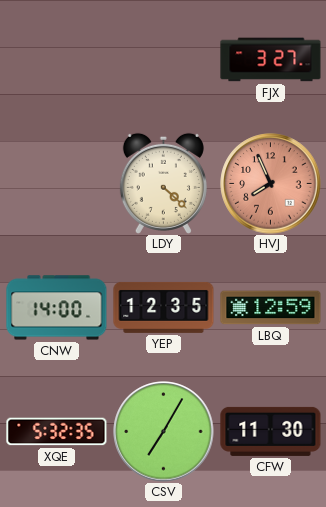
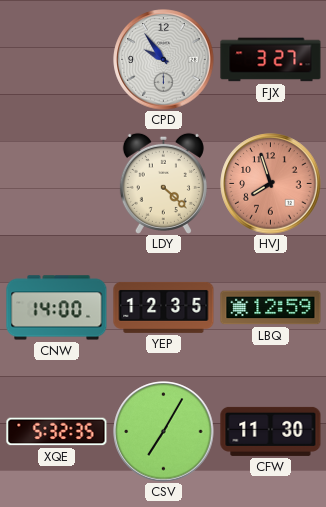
CPD: none -> 9:54 (164, 60)
HVJ: 7:56 -> 7:57 (271, 184)
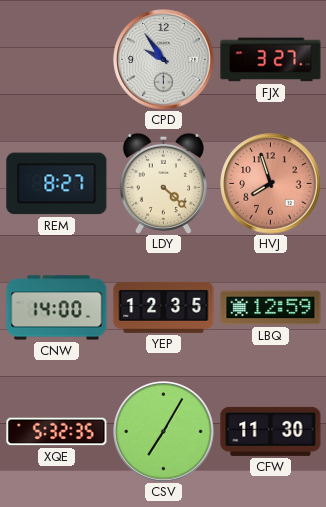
REM: none -> 8:27 (57, 184)
